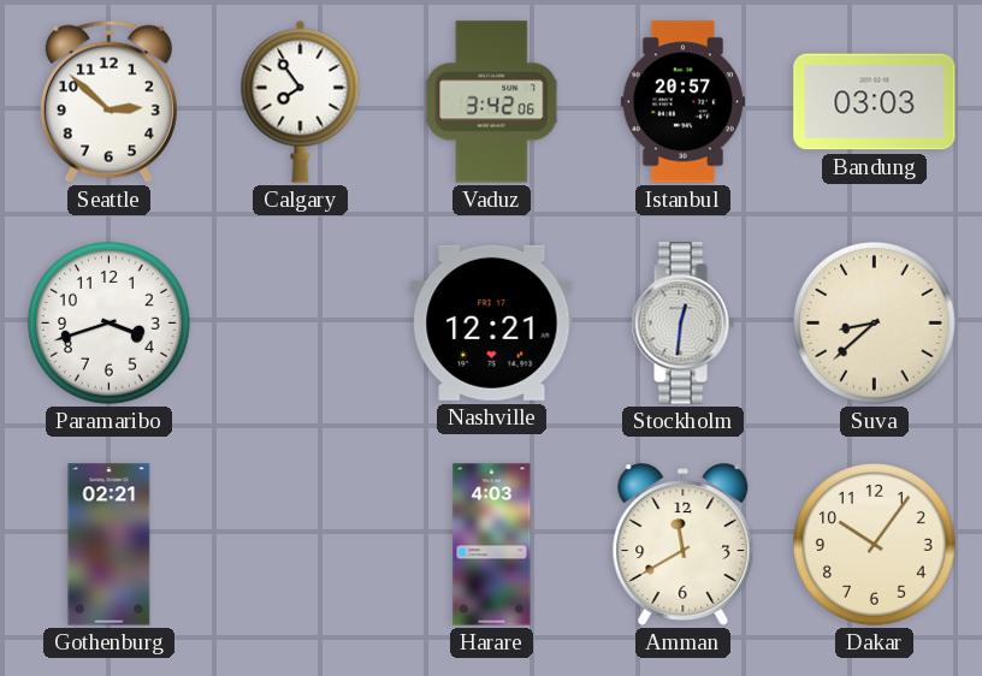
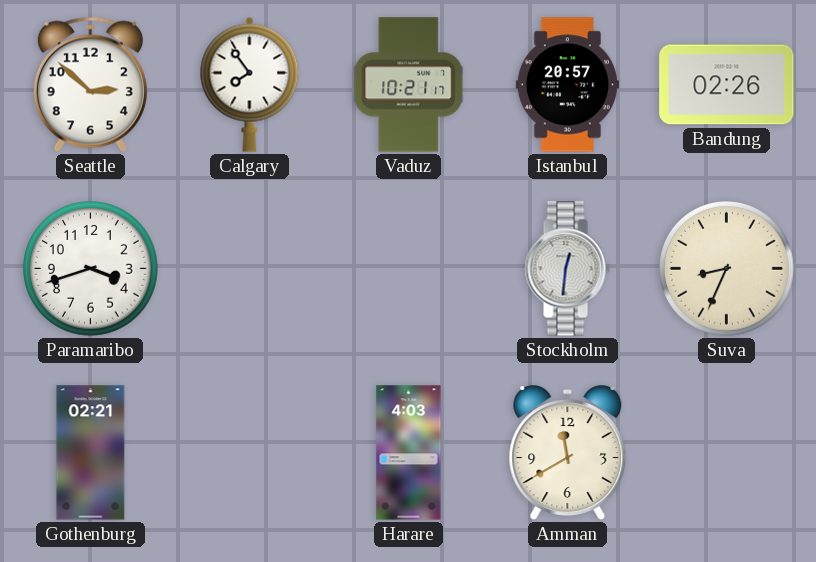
Vaduz: 3:42 -> 10:21 (409, 85)
Bandung: 03:03 -> 02:26 (727, 85)
Nashville: 12:21 -> none (492, 322)
Suva: 8:38 -> 8:34 (727, 269)
Dakar: 10:06 -> none (875, 545)
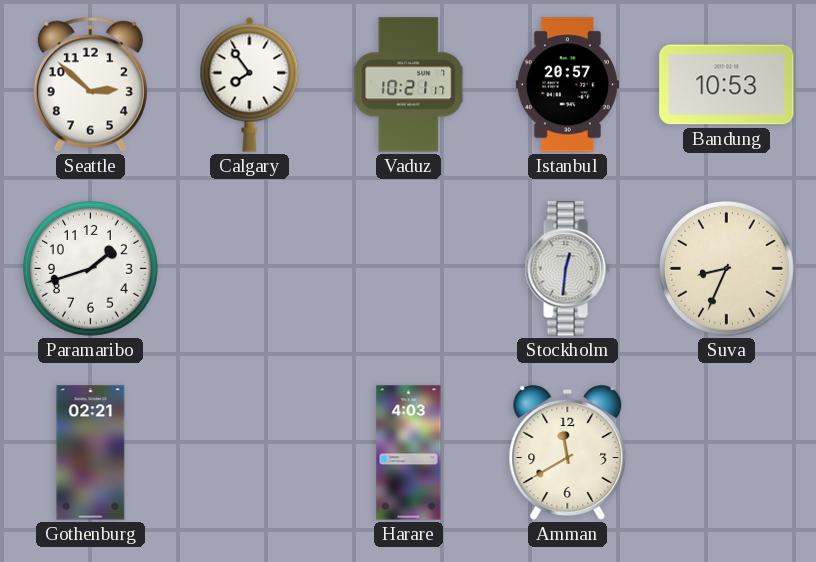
Bandung: 02:26 -> 10:53 (727, 85)
Paramaribo: 3:42 -> 1:42 (91, 269)
